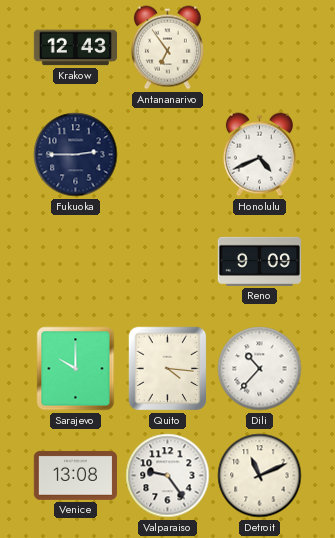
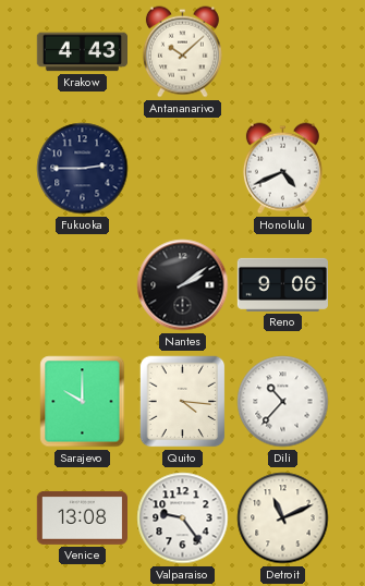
Krakow: 12:43 -> 4:43 (82, 52)
Antananarivo: 6:54 -> 10:08 (182, 52)
Nantes: none -> 2:09 (183, 285)
Reno: 9:09 -> 9:06 (282, 284)
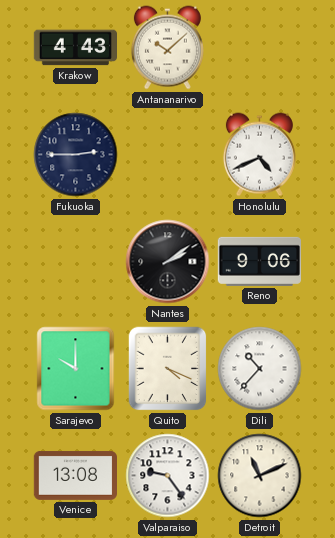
Quito: 4:16 -> 4:19 (168, 369)
